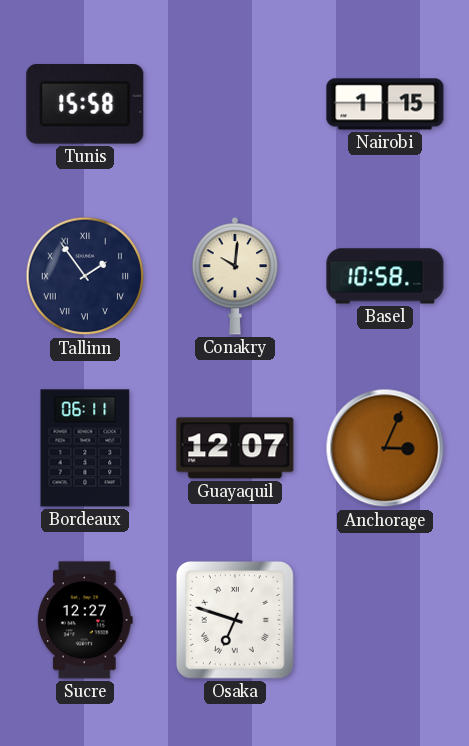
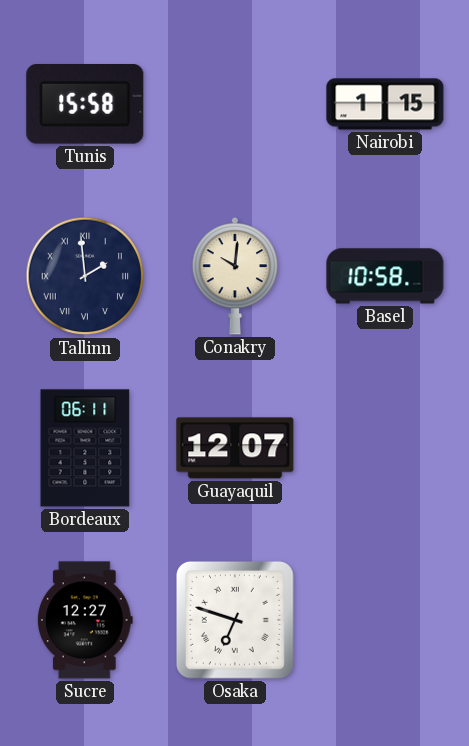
Tallinn: 1:54 -> 1:59 (85, 276)
Anchorage: 3:04 -> none (385, 448)
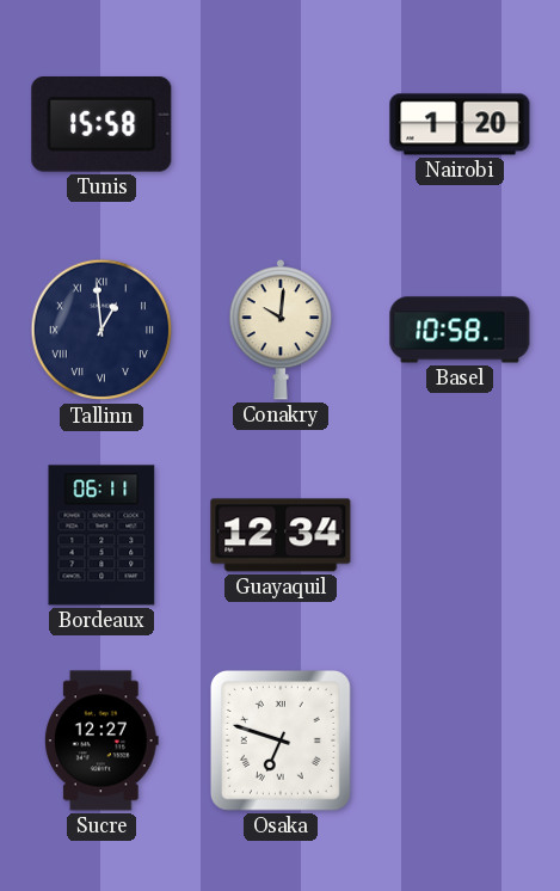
Nairobi: 1:15 -> 1:20 (460, 124)
Tallinn: 1:59 -> 12:59 (101, 330)
Guayaquil: 12:07 -> 12:34 (281, 535)
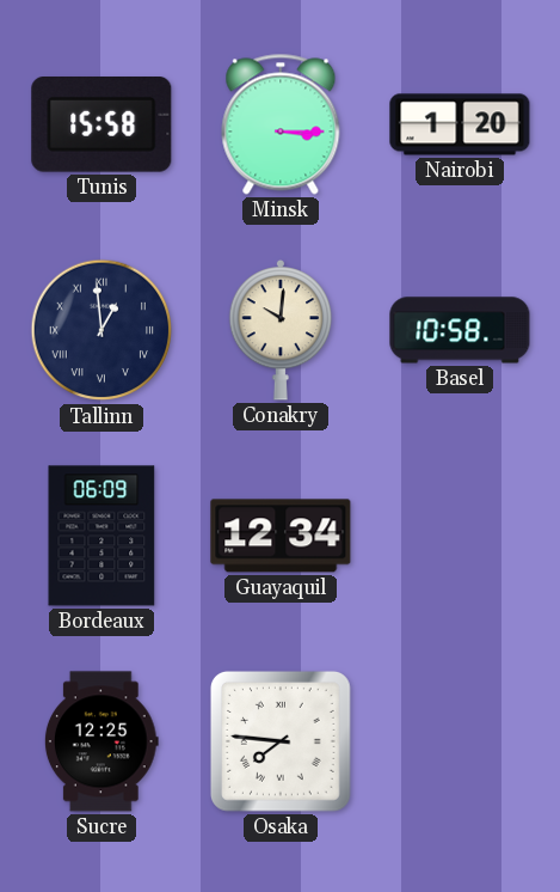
Minsk: none -> 3:15 (281, 124)
Bordeaux: 06:11 -> 06:09 (101, 536)
Sucre: 12:27 -> 12:25 (101, 741)
Osaka: 6:48 -> 7:46 (281, 741)
